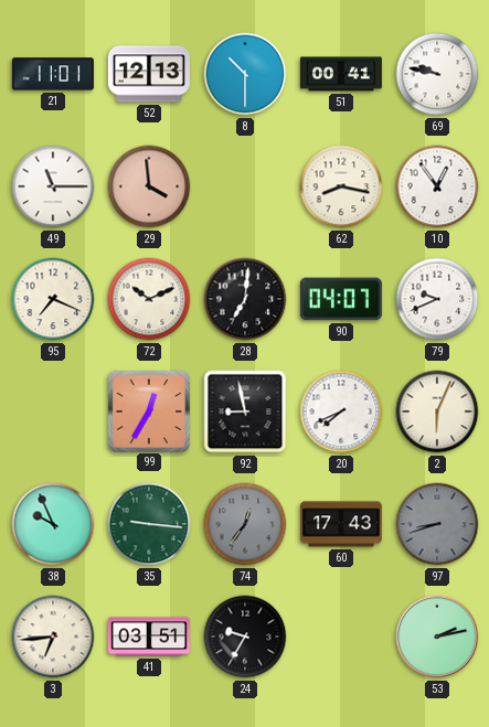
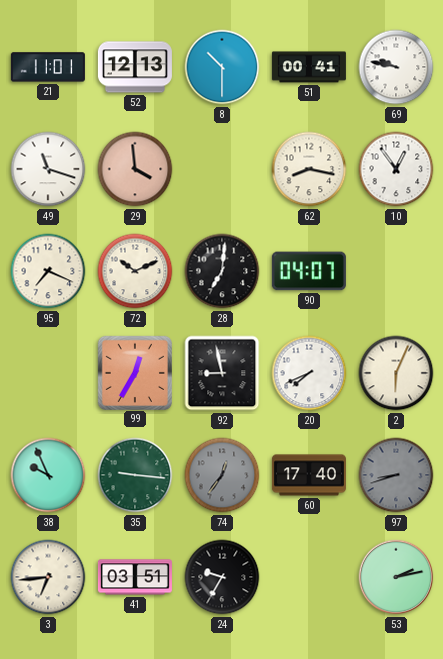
49: 11:15 -> 11:18 (48, 169)
79: 9:41 -> none (437, 299)
60: 17:43 -> 17:40 (309, 475)
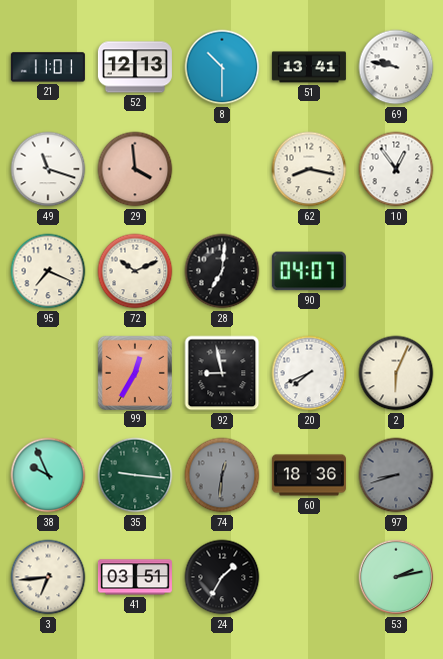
51: 00:41 -> 13:41 (309, 67)
74: 12:36 -> 12:31 (222, 475)
60: 17:40 -> 18:36 (309, 475)
24: 9:35 -> 1:35 (222, 577)
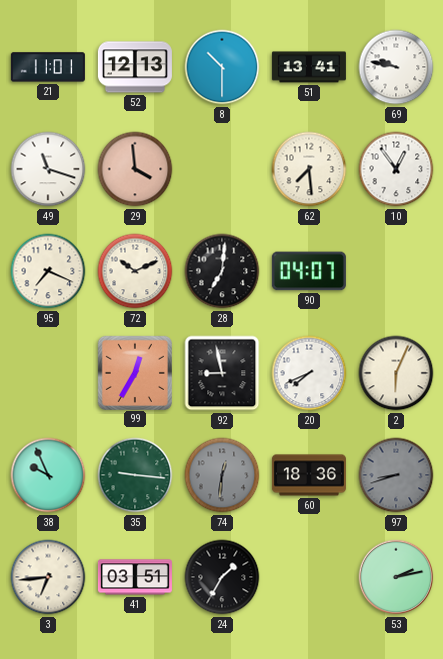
62: 8:17 -> 7:29 (309, 169)
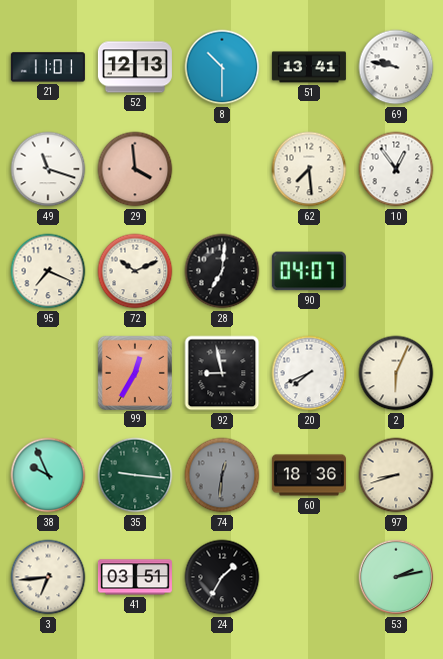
97 dial: grey -> cream (396, 475)
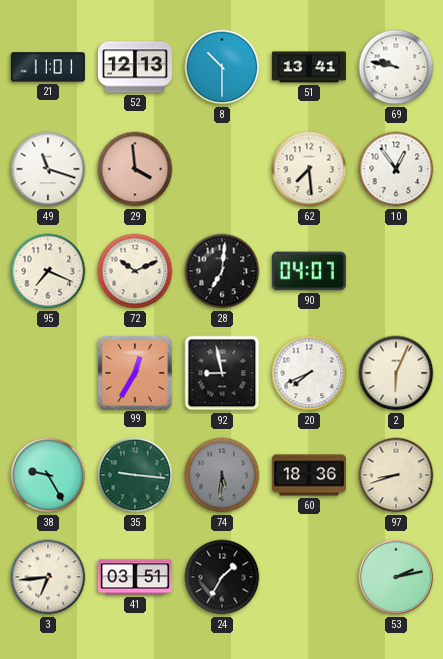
38: 9:56 -> 9:25 (48, 475)
74: 12:31 -> 5:31 (222, 475)
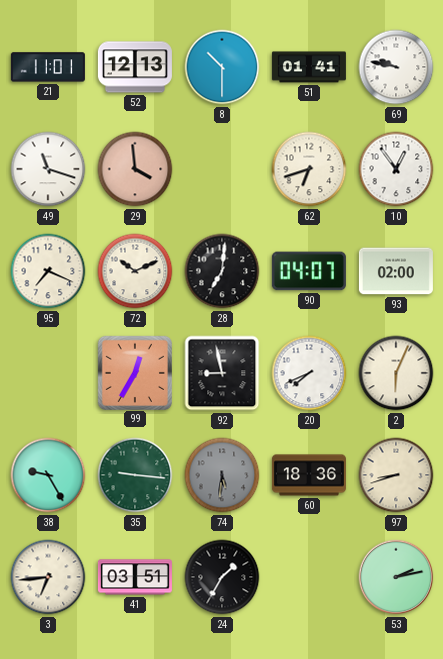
51: 13:41 -> 01:41 (309, 67)
62: 7:29 -> 6:42 (309, 169)
93: none -> 02:00 (396, 271)
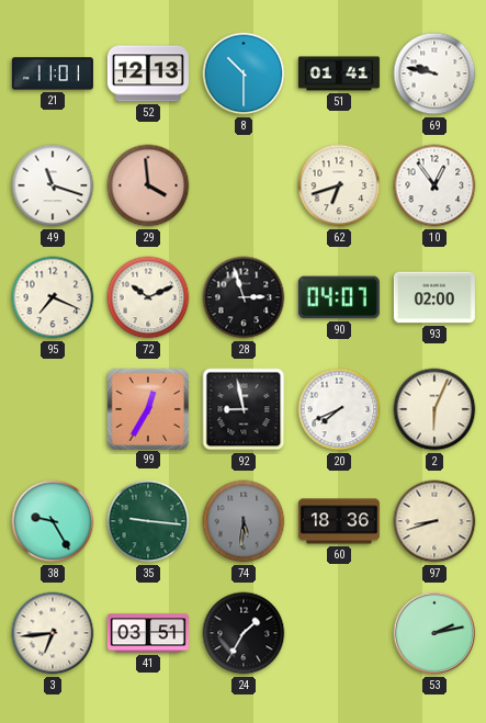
28: 7:01 -> 2:57 (244, 297)
